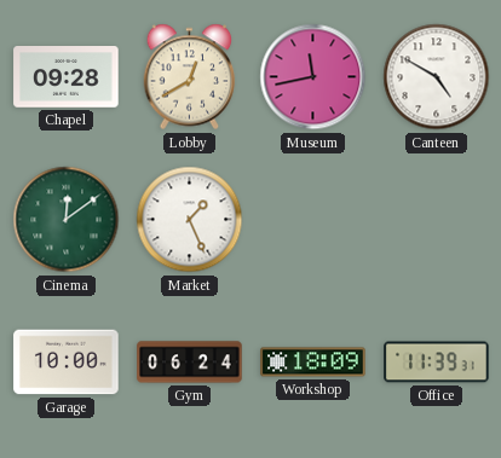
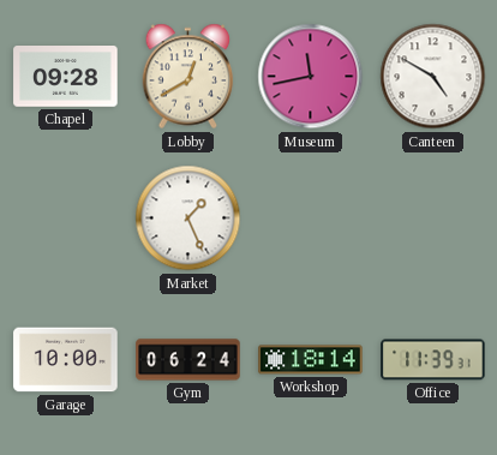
Cinema: 12:09 -> none (67, 220)
Workshop: 18:09 -> 18:14 (311, 360)
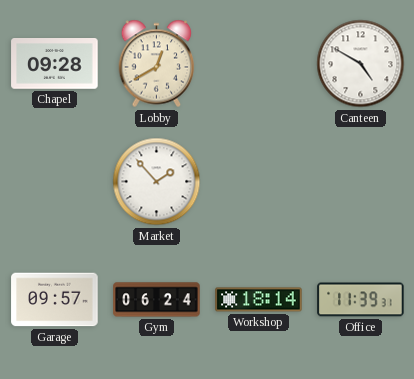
Museum: 11:43 -> none (311, 77)
Market: 1:26 -> 1:53 (157, 182)
Garage: 10:00 -> 09:57 (55, 300)
